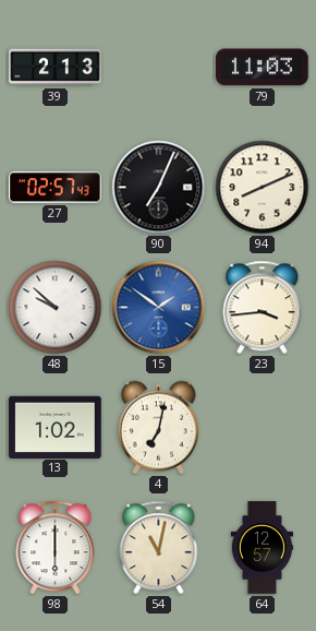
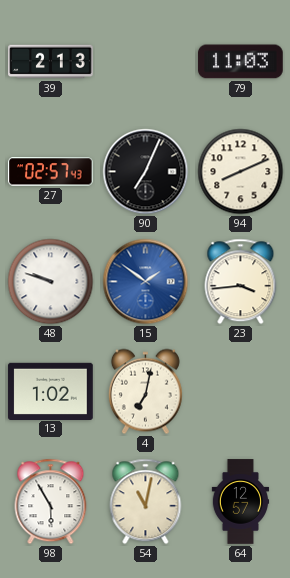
48: 9:52 -> 9:48 (51, 282)
98: 6:00 -> 5:55 (51, 502)
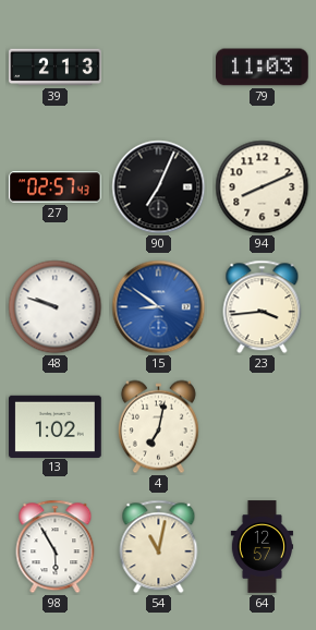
15: 1:51 -> 8:51 (159, 307)
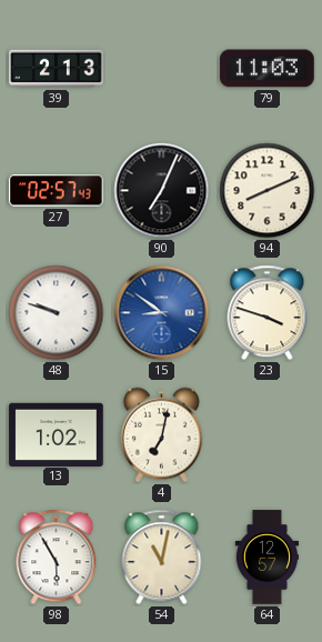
23: 3:44 -> 3:48 (268, 313)
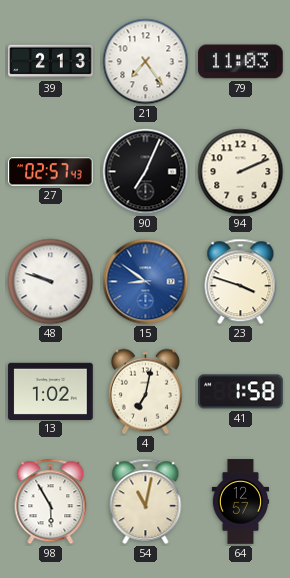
21: none -> 7:24 (146, 62)
94: 8:11 -> 2:11 (241, 172)
41: none -> 1:58 (241, 392)
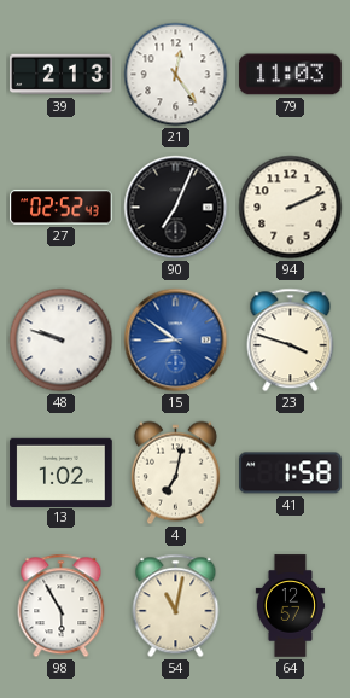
21: 7:24 -> 12:24 (176, 75)
27: 02:57 -> 02:52 (62, 208)
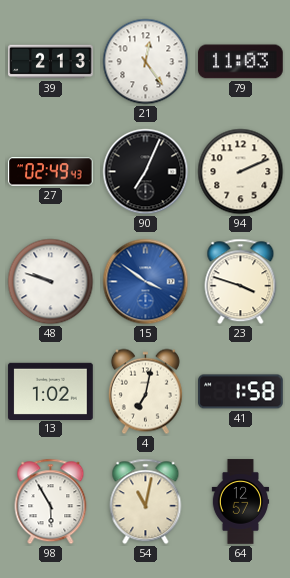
27: 02:52 -> 02:49 (51, 172)
15: 8:51 -> 3:51 (146, 282)
